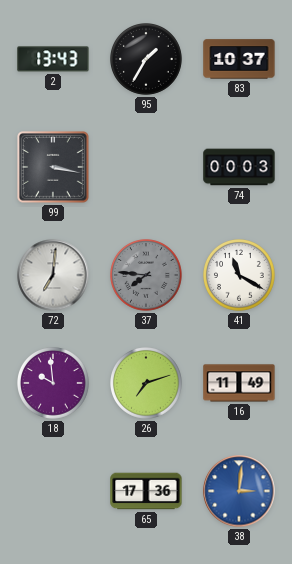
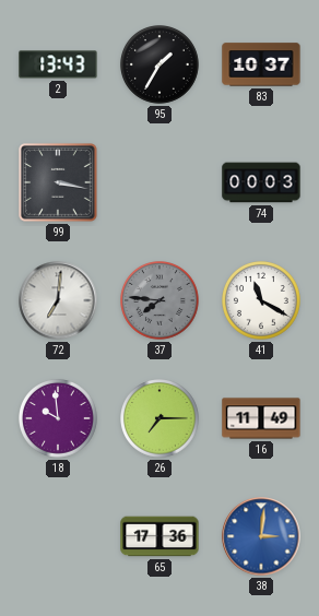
26: 7:12 -> 7:15 (161, 419)
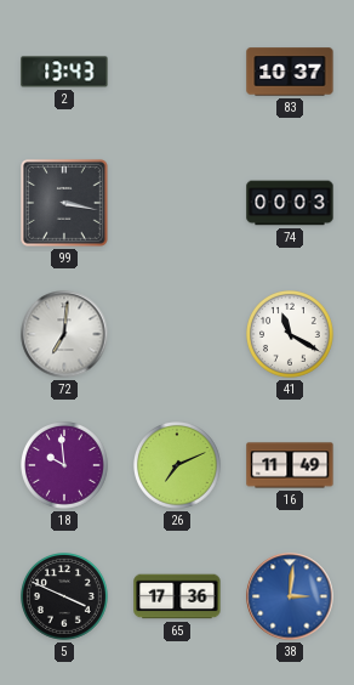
95: 1:35 -> none (161, 66)
37: 7:46 -> none (161, 301)
26: 7:15 -> 7:11 (178, 466)
5: none -> 3:49 (65, 598)
